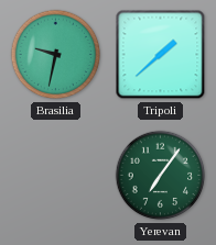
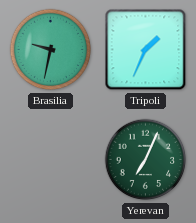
Tripoli: 1:38 -> 1:34 (146, 50)
Yerevan: 7:06 -> 7:04 (146, 160)
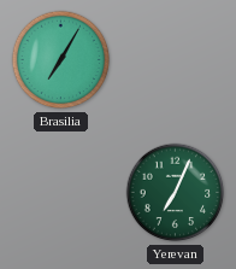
Brasilia: 9:32 -> 7:05 (61, 60)
Tripoli: 1:34 -> none (146, 50)
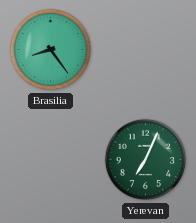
Brasilia: 7:05 -> 8:24 (51, 50)
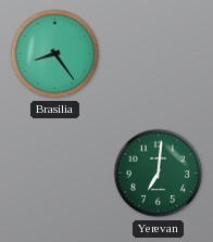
Yerevan: 7:04 -> 7:01 (159, 174)
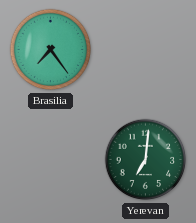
Brasilia: 8:24 -> 7:24 (51, 50)
